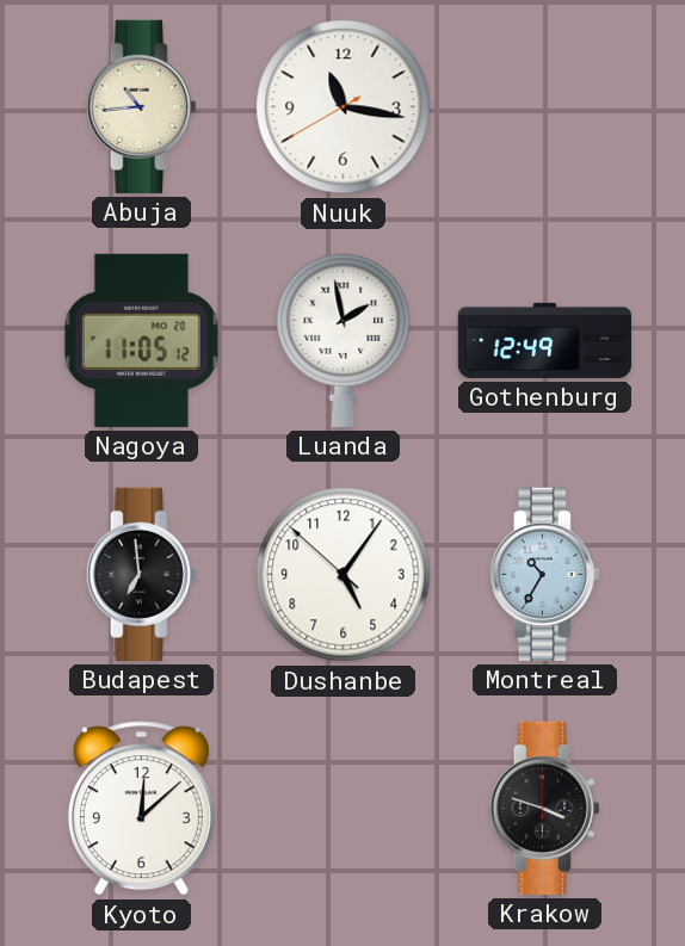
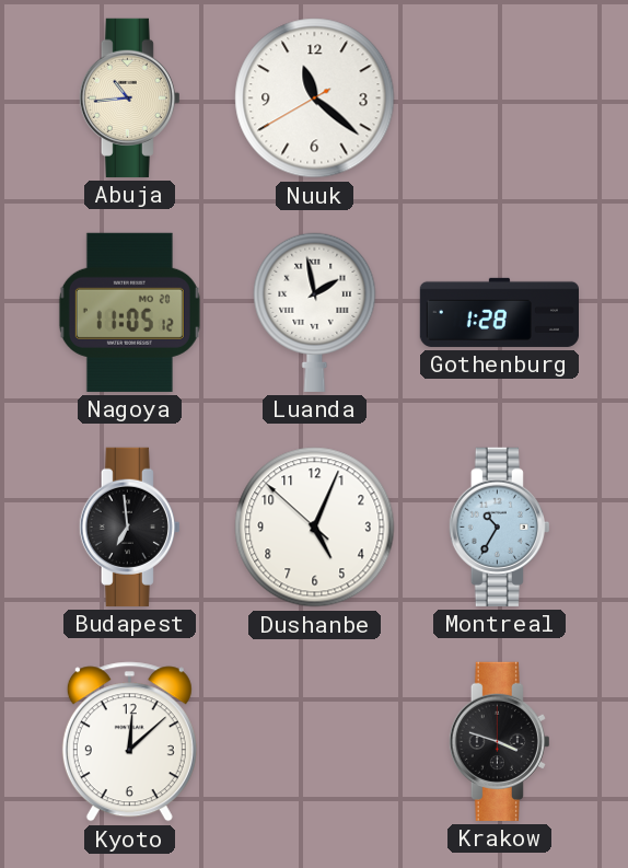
Nuuk: 11:16 -> 11:21 (315, 99)
Gothenburg: 12:49 -> 1:28 (499, 312)
Dushanbe: 5:05 -> 5:03 (315, 528)
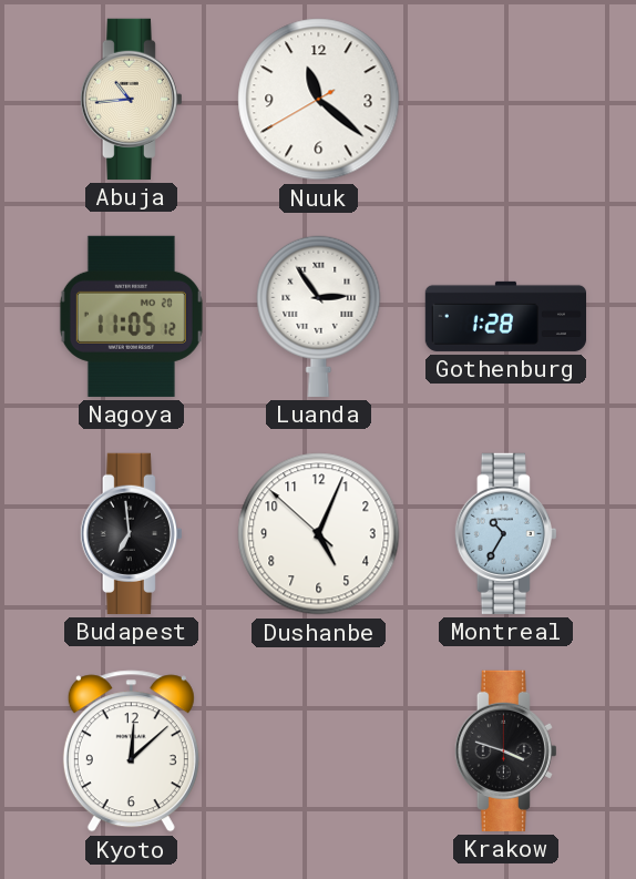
Luanda: 1:58 -> 2:54 (319, 316)
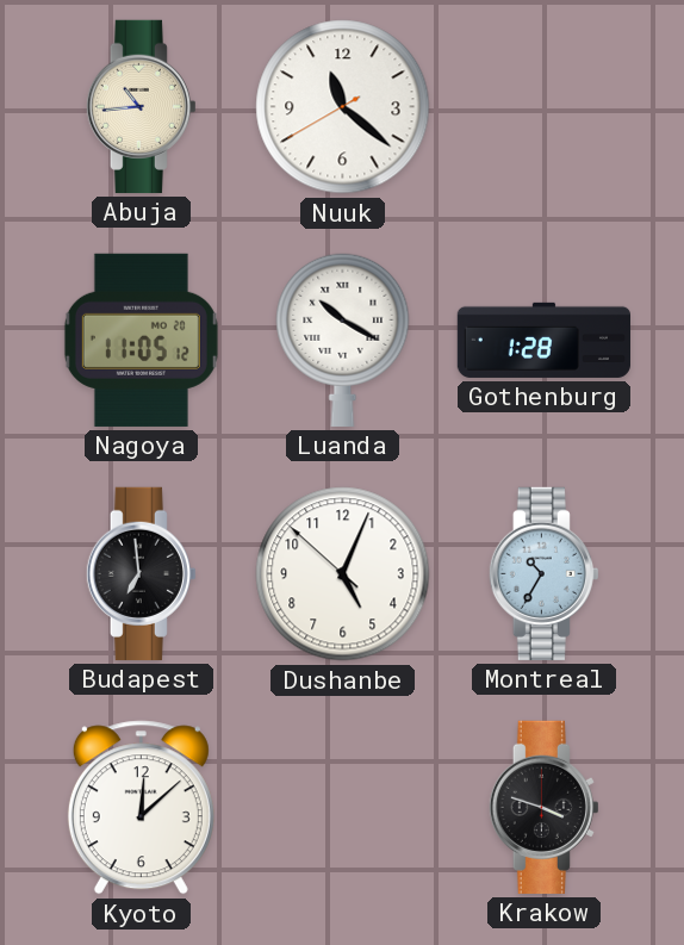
Luanda: 2:54 -> 10:20 (343, 340)
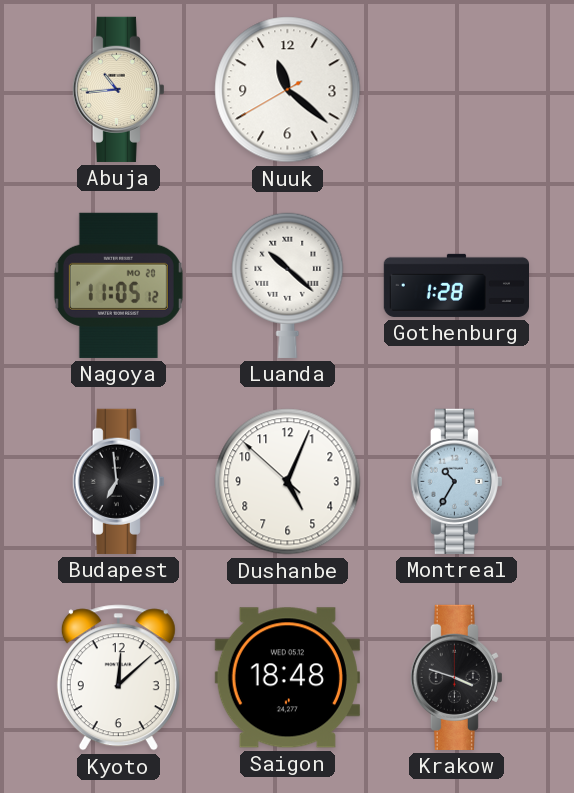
Luanda: 10:20 -> 10:22 (288, 285)
Saigon: none -> 18:48 (287, 678)
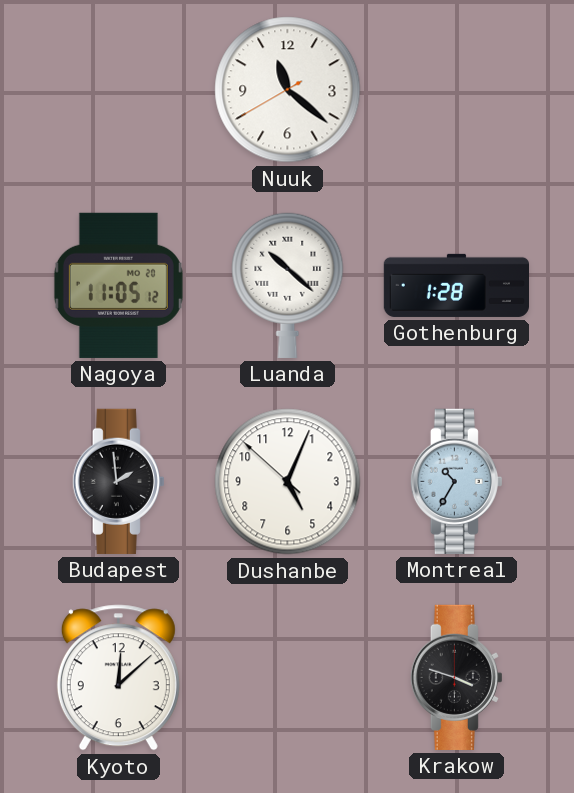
Abuja: 10:44 -> none (118, 89)
Budapest: 6:59 -> 1:59 (118, 481)
Saigon: 18:48 -> none (287, 678)
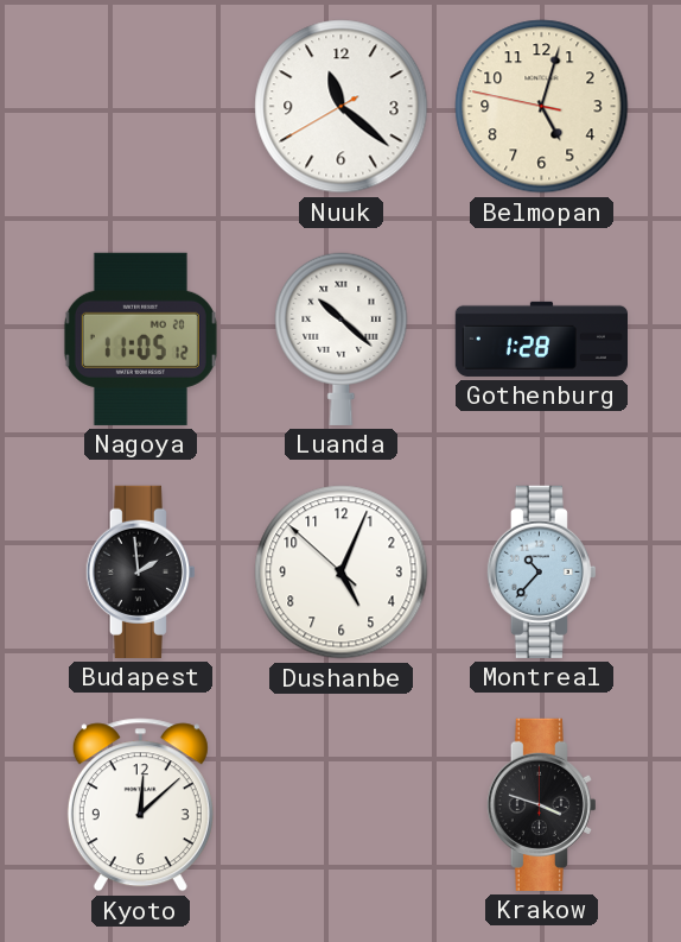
Belmopan: none -> 5:02 (542, 107)
Montreal: 10:35 -> 10:37 (541, 571)
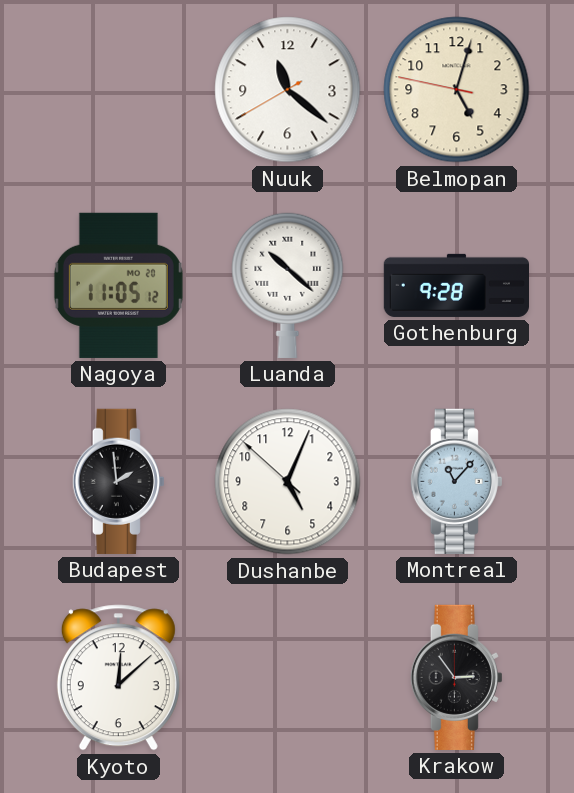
Gothenburg: 1:28 -> 9:28 (456, 285)
Montreal: 10:37 -> 11:07 (456, 481)
Krakow: 3:48 -> 2:54 (456, 677)
